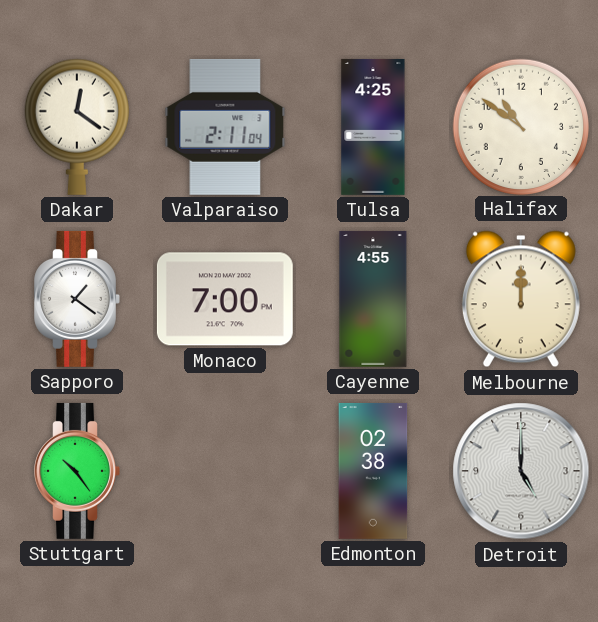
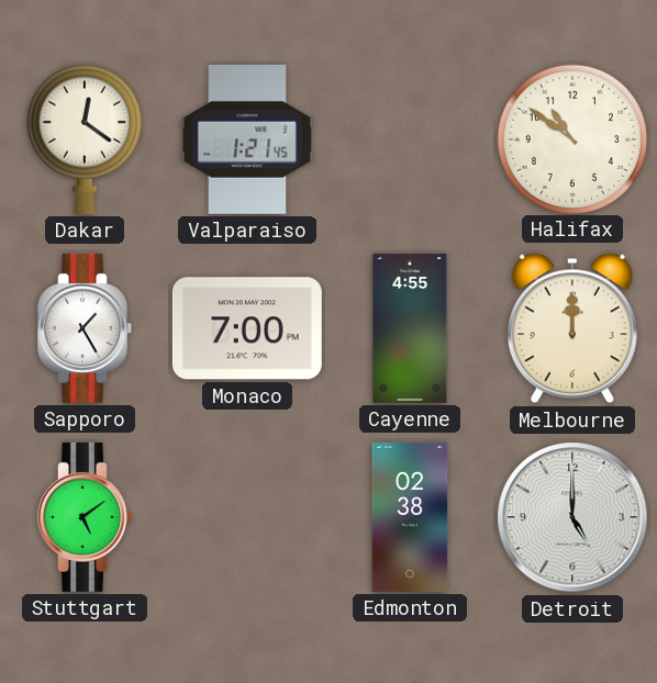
Valparaiso: 2:11 -> 1:21 (247, 139)
Tulsa: 4:25 -> none (373, 127)
Sapporo: 1:21 -> 1:25 (85, 328)
Stuttgart: 10:24 -> 5:09 (85, 517)
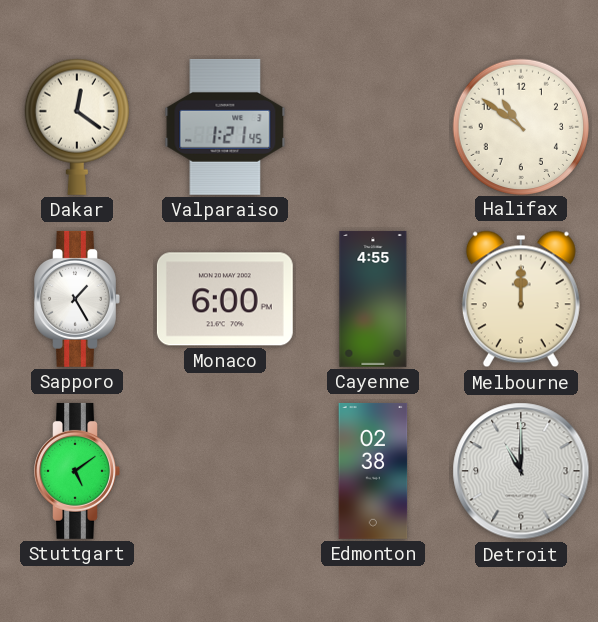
Monaco: 7:00 -> 6:00 (225, 299)
Detroit: 5:00 -> 11:00 (521, 471)
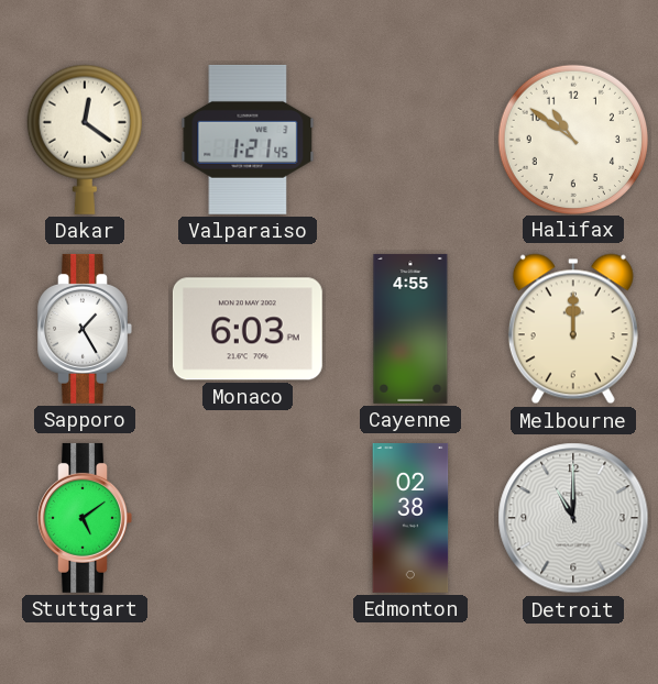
Monaco: 6:00 -> 6:03 (248, 329)
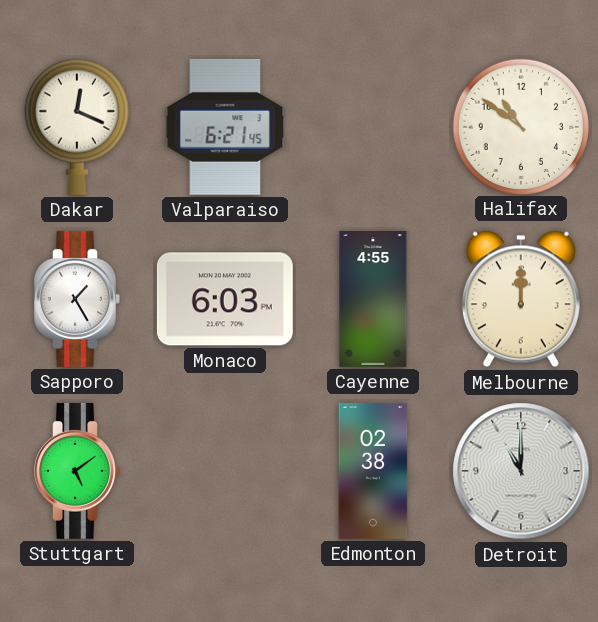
Dakar: 12:21 -> 12:19 (77, 127)
Valparaiso: 1:21 -> 6:21 (225, 127)
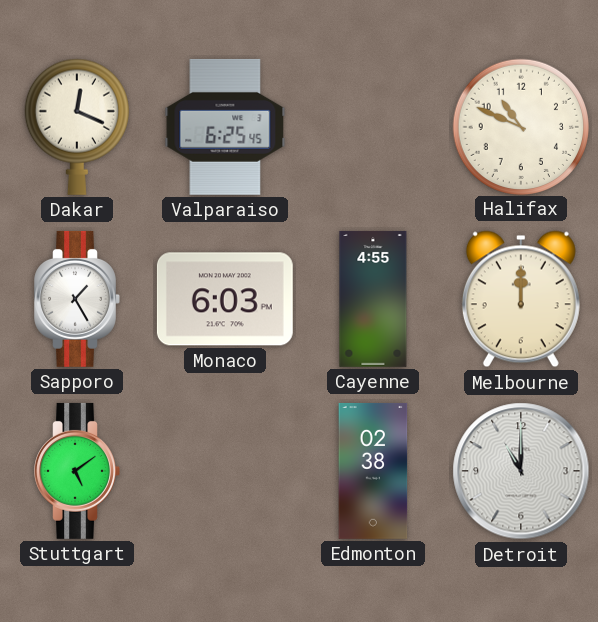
Valparaiso: 6:21 -> 6:25 (225, 127)
Halifax: 10:51 -> 10:49 (520, 126)
